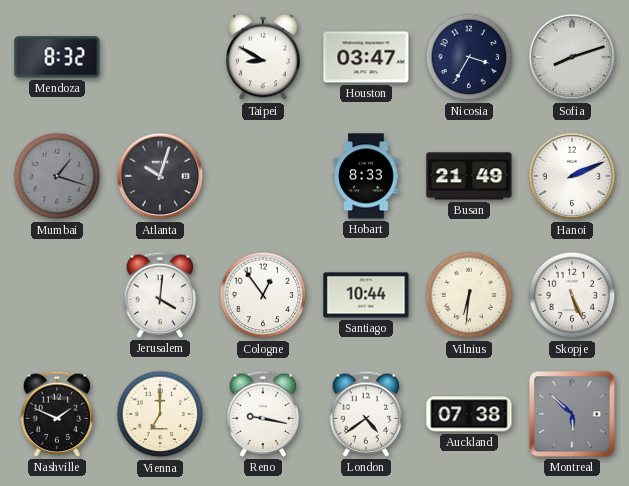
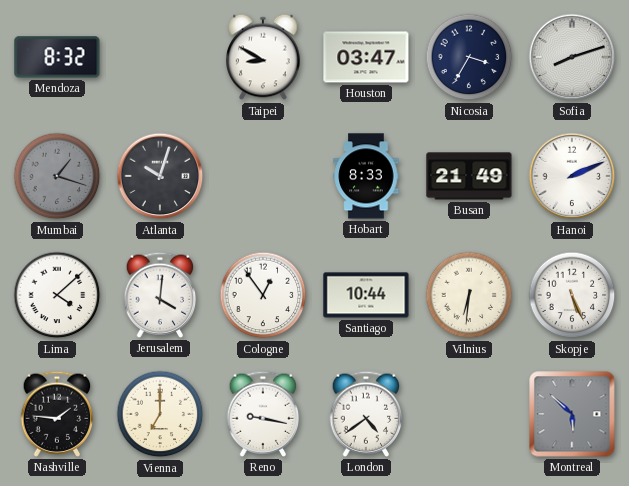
Lima: none -> 4:08 (57, 295)
Nashville: 1:49 -> 1:46 (57, 414)
Auckland: 07:38 -> none (469, 414)
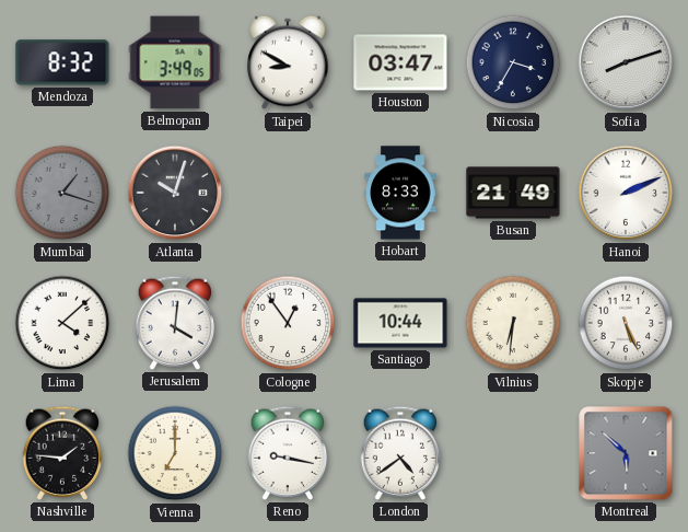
Belmopan: none -> 3:49 (175, 62)
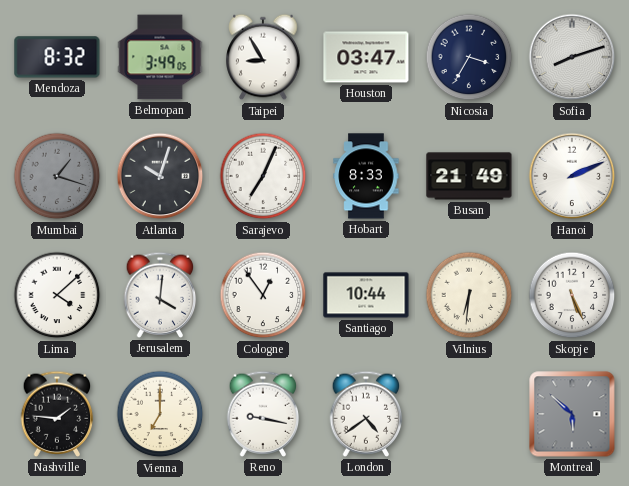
Taipei: 8:50 -> 8:55 (263, 57)
Sarajevo: none -> 7:04 (263, 176)
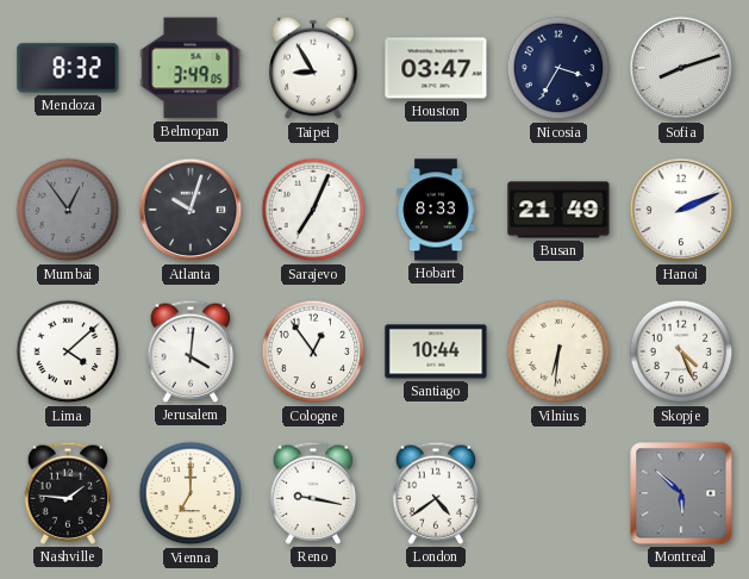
Mumbai: 1:18 -> 12:54 (68, 210)
Skopje: 5:26 -> 4:26 (681, 351)
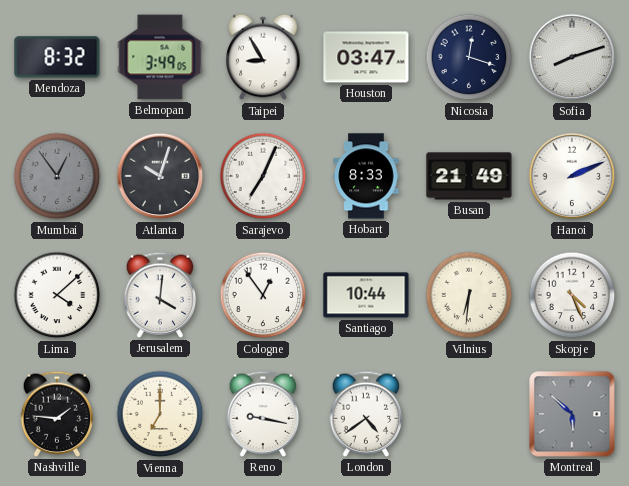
Nicosia: 3:35 -> 12:18 (469, 57)
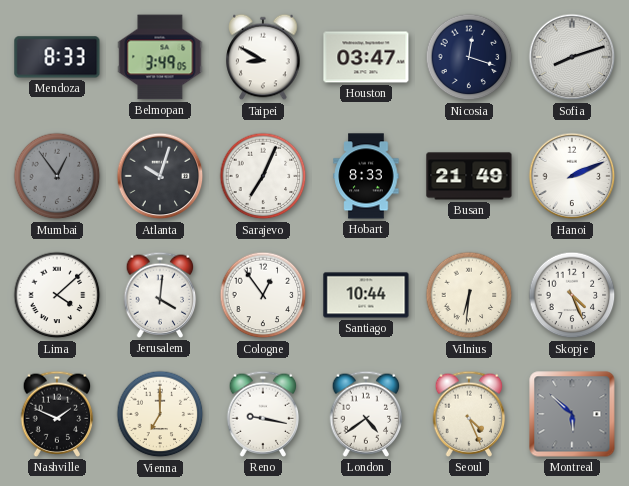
Mendoza: 8:32 -> 8:33 (57, 57)
Taipei: 8:55 -> 8:50 (263, 57)
Nashville: 1:46 -> 1:49 (57, 414)
Seoul: none -> 4:26 (469, 414)
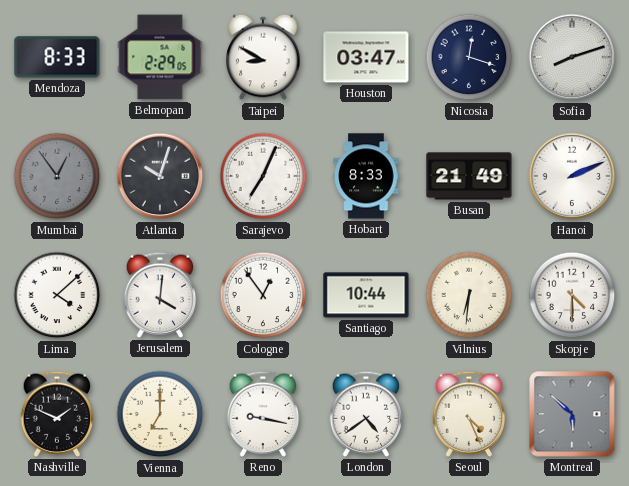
Belmopan: 3:49 -> 2:29 (160, 57)
Skopje: 4:26 -> 4:30 (572, 295)
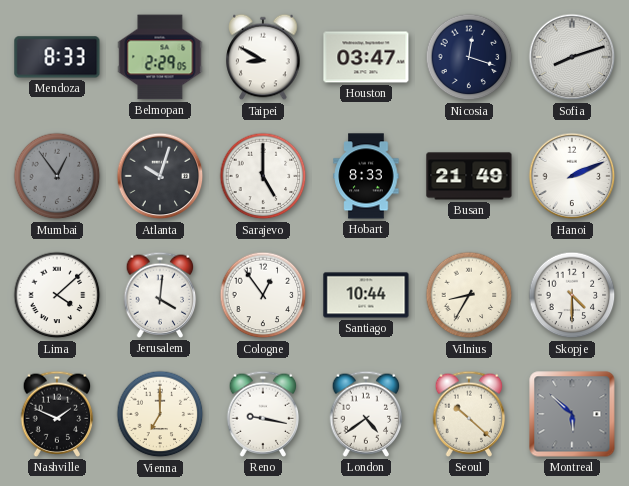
Sarajevo: 7:04 -> 5:00 (263, 176)
Vilnius: 6:31 -> 8:35 (469, 295)
Seoul: 4:26 -> 10:22 (469, 414)
